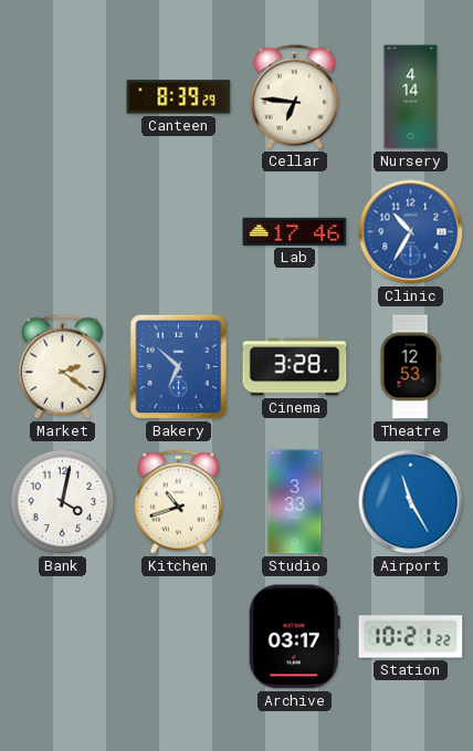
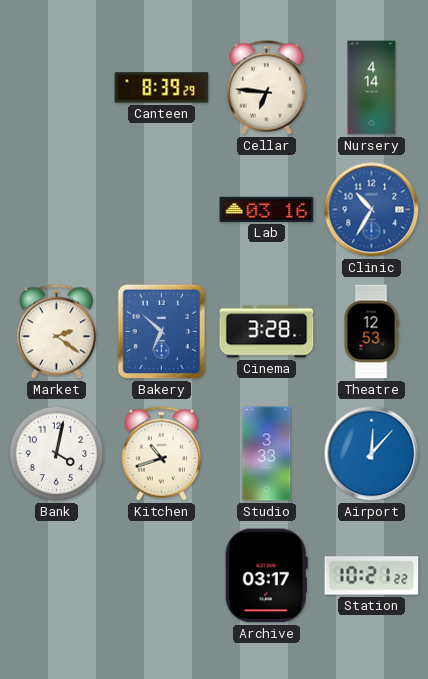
Lab: 17:46 -> 03:16 (267, 209)
Airport: 11:25 -> 12:07 (372, 454)
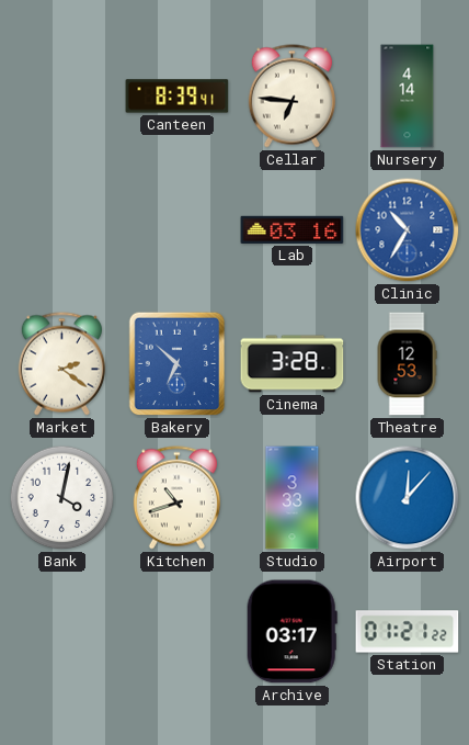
Canteen: 8:39:29 -> 8:39:41 (178, 97)
Station: 10:21 -> 01:21 (408, 632)
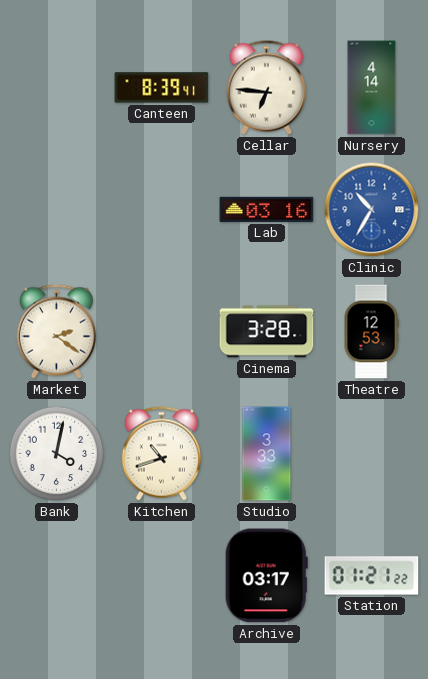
Bakery: 6:52 -> none (178, 364)
Airport: 12:07 -> none (408, 498)
